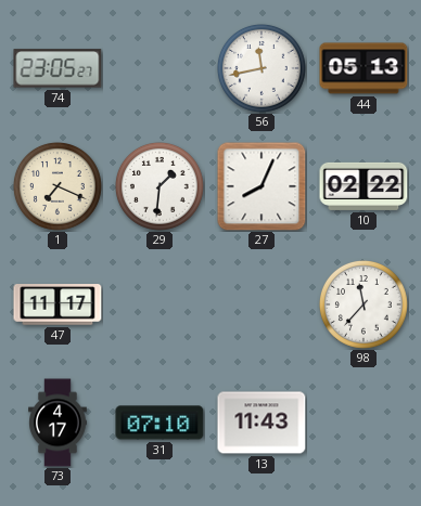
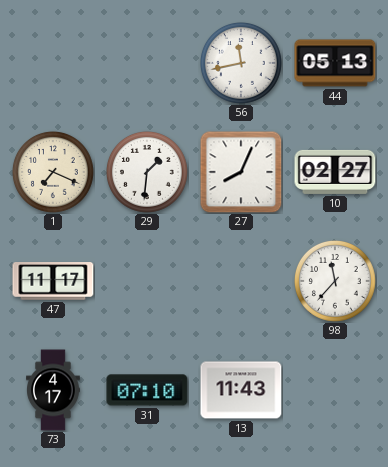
74: 23:05 -> none (58, 68)
10: 02:22 -> 02:27 (335, 172)
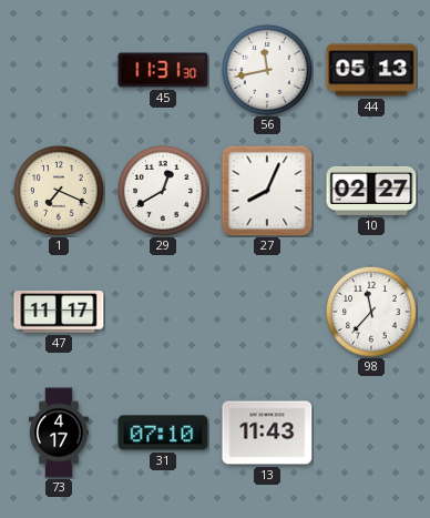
45: none -> 11:31 (163, 70)
29: 1:31 -> 12:40 (163, 191)
